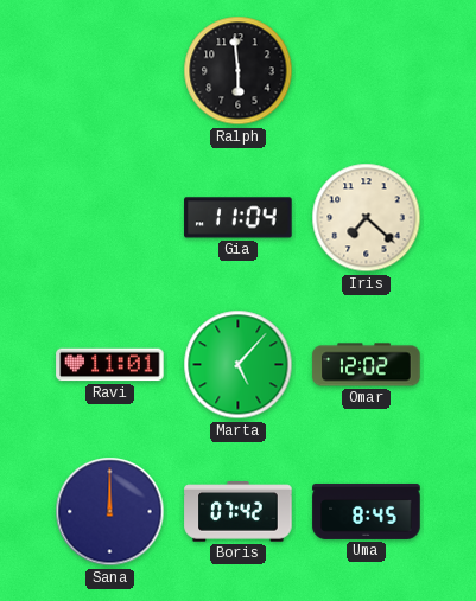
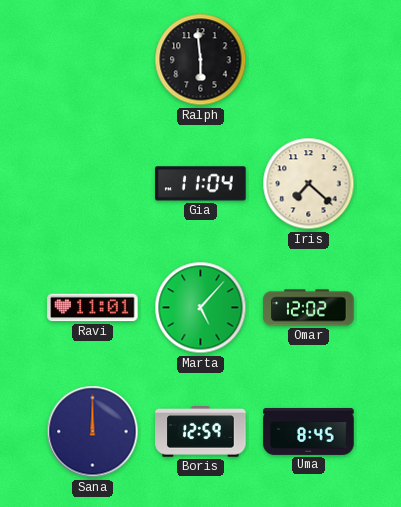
Boris: 07:42 -> 12:59 (201, 432)
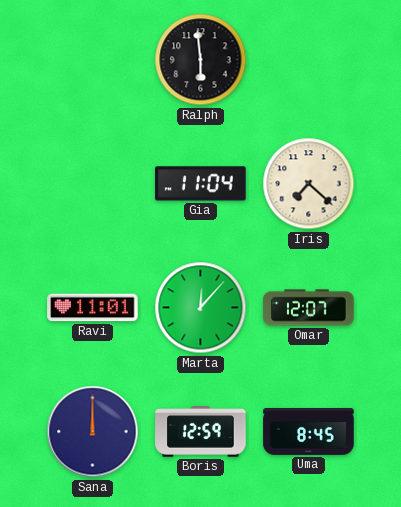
Marta: 5:07 -> 12:07 (201, 308)
Omar: 12:02 -> 12:07 (309, 308)
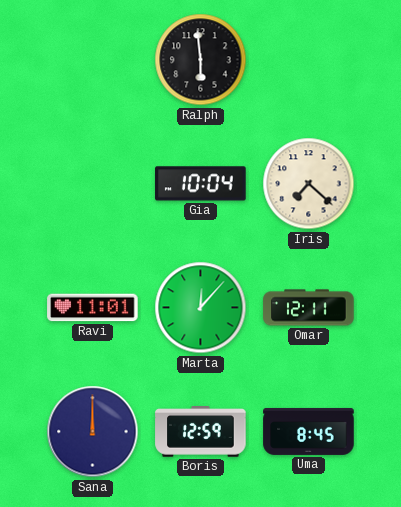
Gia: 11:04 -> 10:04 (201, 184)
Omar: 12:07 -> 12:11 (309, 308)
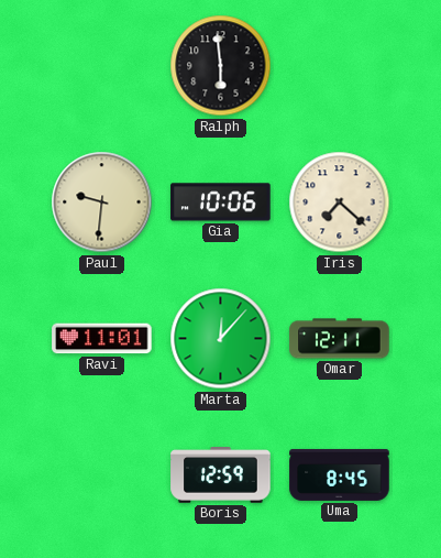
Paul: none -> 9:31 (102, 203)
Gia: 10:04 -> 10:06 (221, 203)
Sana: 12:00 -> none (93, 432)
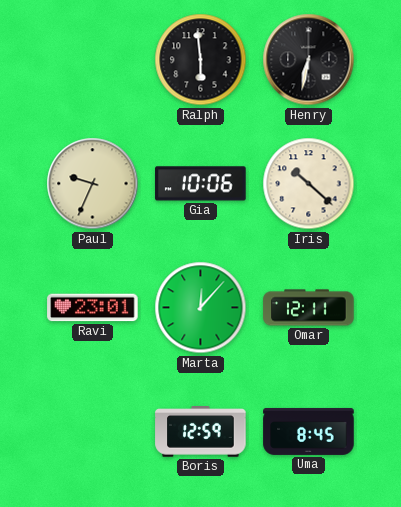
Henry: none -> 6:32 (309, 60)
Paul: 9:31 -> 9:34 (93, 184)
Iris: 7:22 -> 10:22 (309, 184)
Ravi: 11:01 -> 23:01 (93, 308)
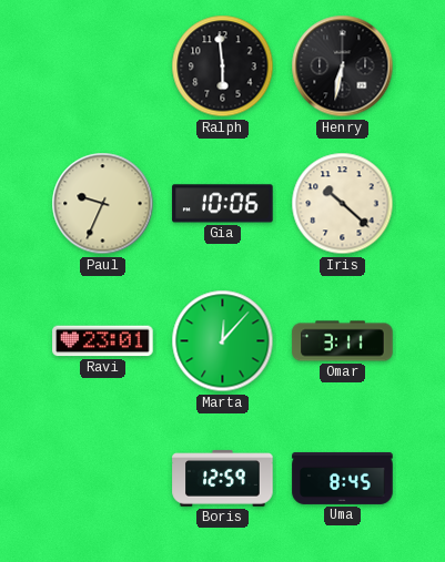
Omar: 12:11 -> 3:11 (343, 341)
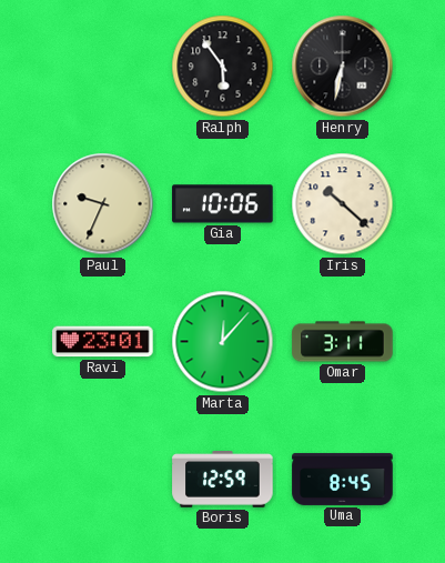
Ralph: 5:59 -> 5:54 (223, 67)
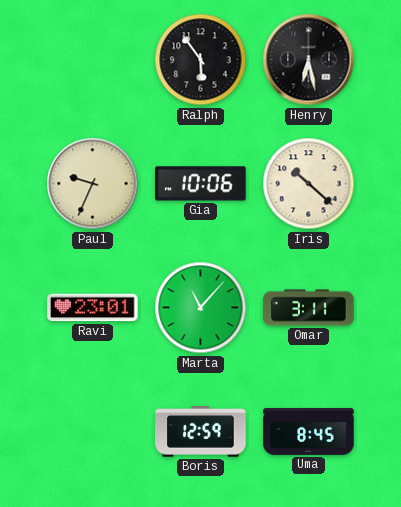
Henry: 6:32 -> 6:28 (309, 60)
Marta: 12:07 -> 11:07 (201, 308)
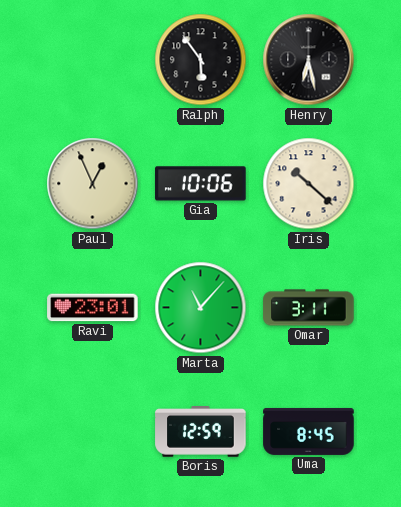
Paul: 9:34 -> 12:56 (93, 184)
